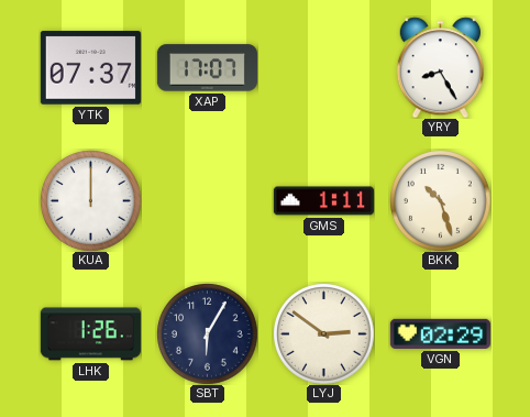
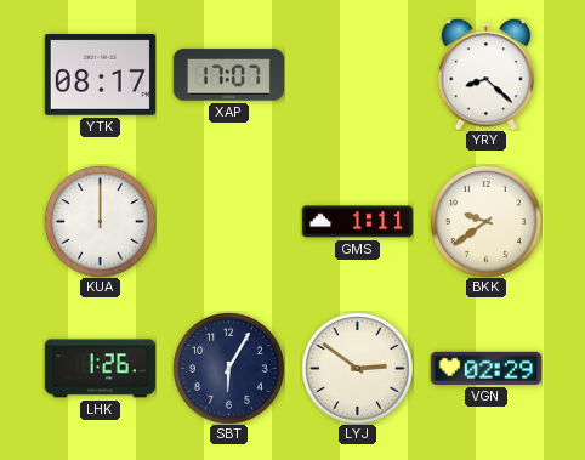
YTK: 07:37 -> 08:17 (100, 75)
YRY: 8:25 -> 8:22 (485, 74)
BKK: 10:27 -> 9:39 (487, 222)
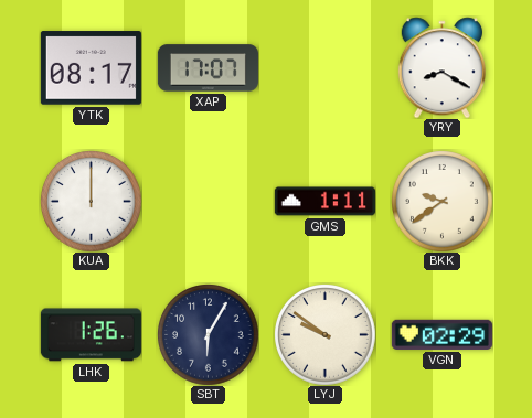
YRY: 8:22 -> 8:20 (441, 67)
LYJ: 2:51 -> 9:51 (326, 335)
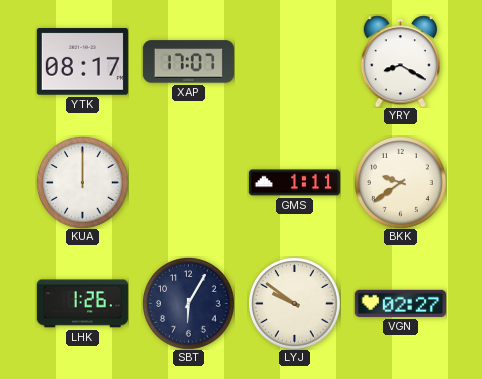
VGN: 02:29 -> 02:27 (400, 303)
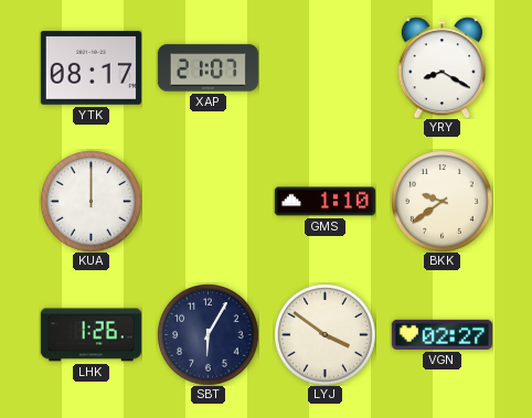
XAP: 17:07 -> 21:07 (208, 68)
GMS: 1:11 -> 1:10 (324, 202)
LYJ: 9:51 -> 3:51 (326, 335)
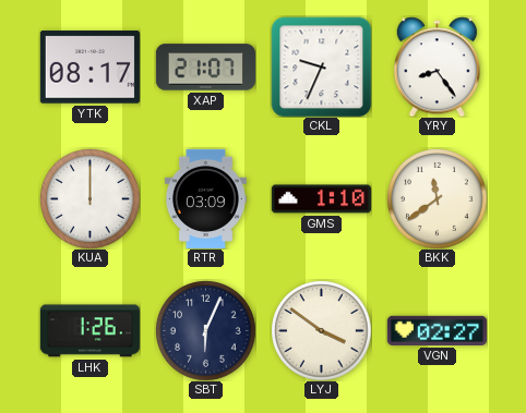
CKL: none -> 9:34 (321, 66)
YRY: 8:20 -> 8:24 (437, 66)
RTR: none -> 03:09 (205, 198)
BKK: 9:39 -> 11:39 (438, 199)
SBT: 6:05 -> 6:04 (206, 331)
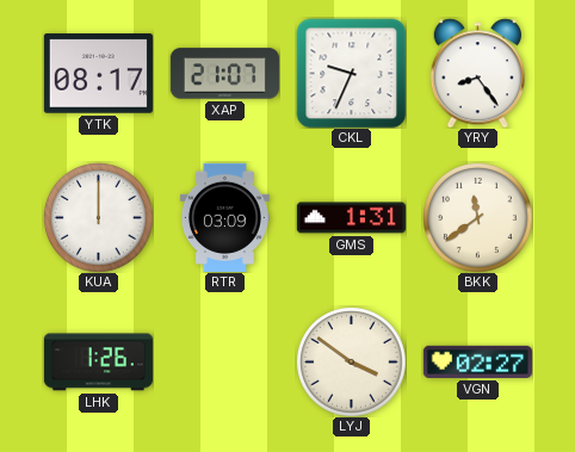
GMS: 1:10 -> 1:31 (351, 218)
SBT: 6:04 -> none (206, 331)
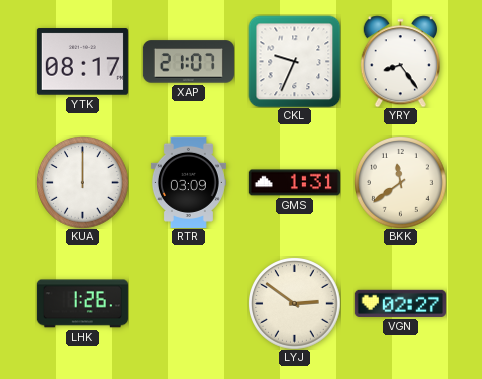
LYJ: 3:51 -> 2:51 (295, 304)
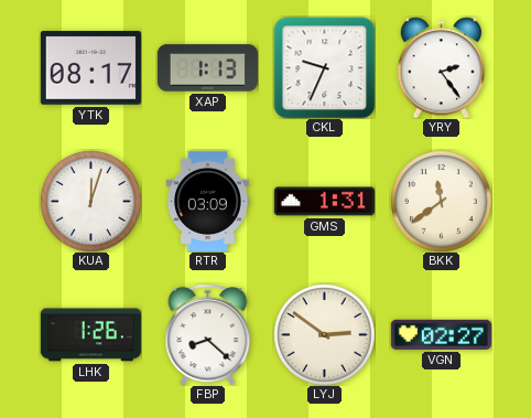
XAP: 21:07 -> 1:13 (207, 68)
YRY: 8:24 -> 2:24 (441, 67)
KUA: 12:00 -> 12:03 (91, 202)
FBP: none -> 8:22 (208, 334)
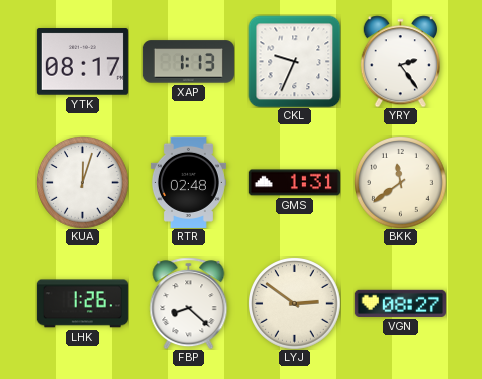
RTR: 03:09 -> 02:48 (188, 182)
VGN: 02:27 -> 08:27 (400, 303)
